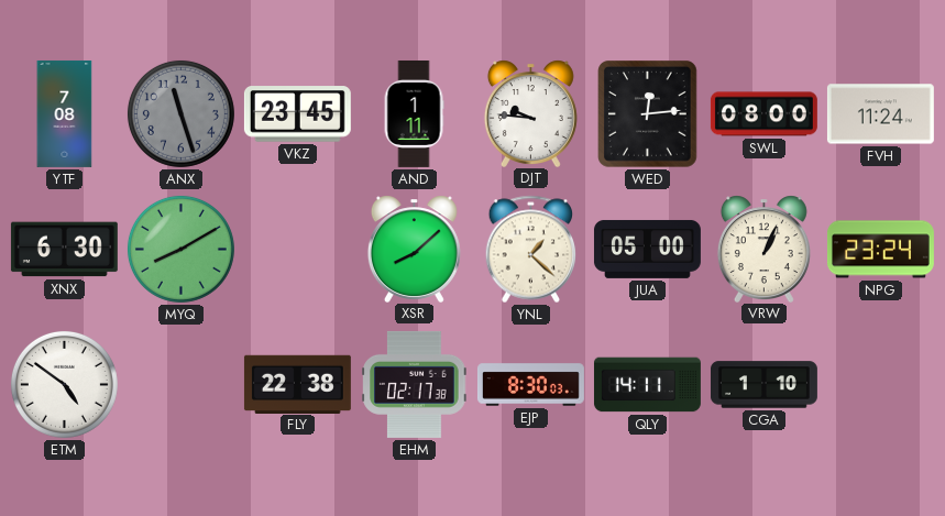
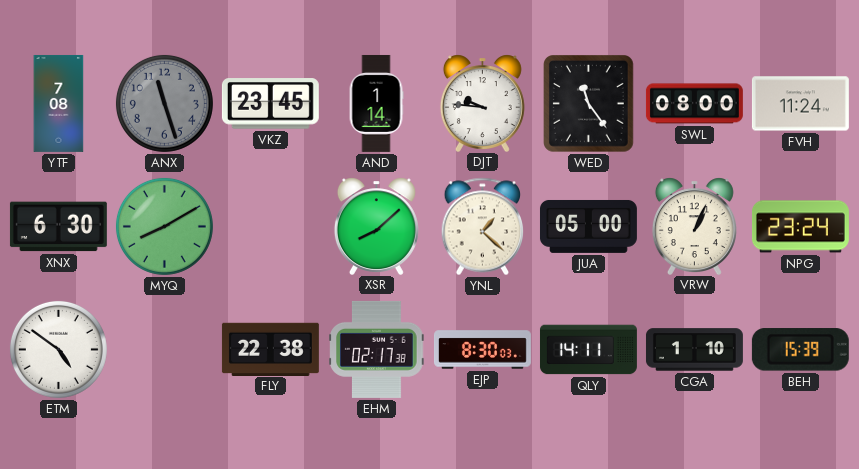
AND: 1:11 -> 1:14 (376, 103)
WED: 12:14 -> 11:24 (589, 104)
BEH: none -> 15:39 (800, 350)
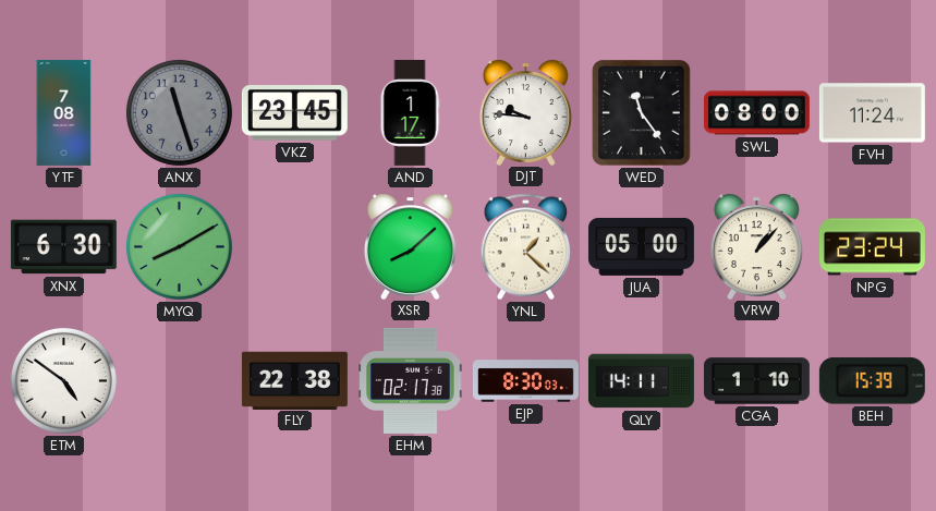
AND: 1:14 -> 1:17 (410, 112)
VRW: 1:04 -> 1:07 (756, 246)
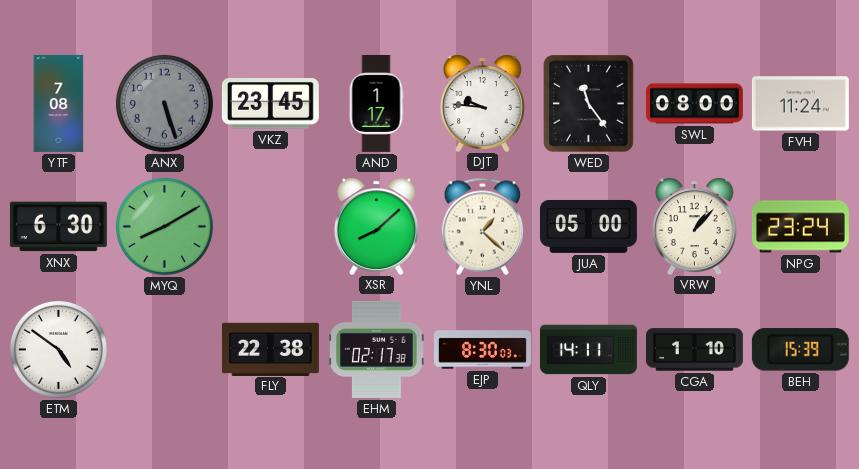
ANX: 11:27 -> 5:27 (164, 103)
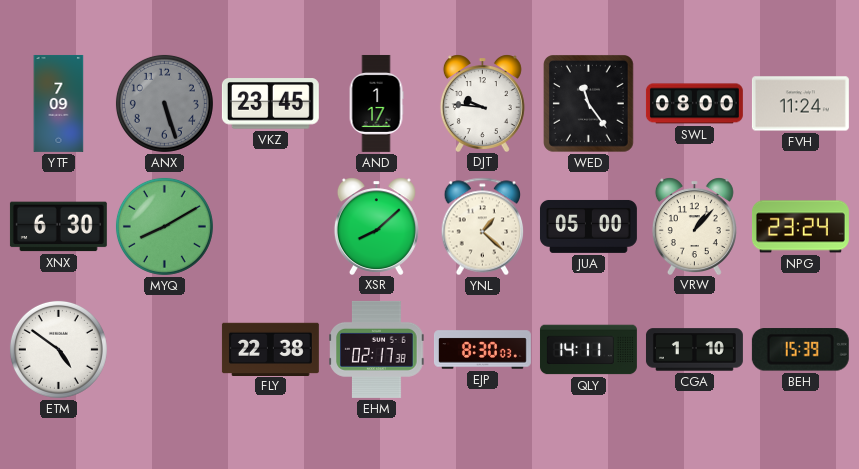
YTF: 7:08 -> 7:09 (59, 103)
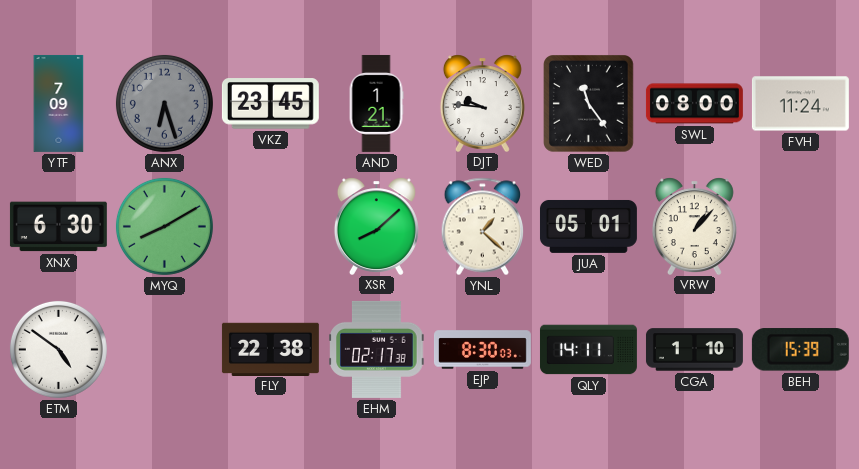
ANX: 5:27 -> 6:27 (164, 103)
AND: 1:17 -> 1:21 (376, 103)
JUA: 05:00 -> 05:01 (588, 226)
NPG: 23:24 -> none (800, 227)
